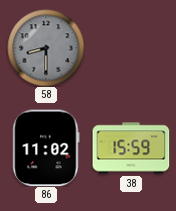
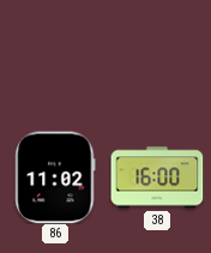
58: 8:30 -> none (46, 48)
38: 15:59 -> 16:00 (157, 177)
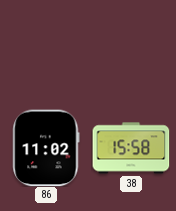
38: 16:00 -> 15:58 (131, 148)
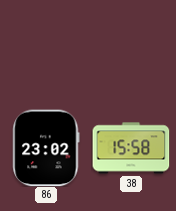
86: 11:02 -> 23:02 (46, 148)
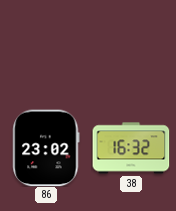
38: 15:58 -> 16:32 (131, 148)
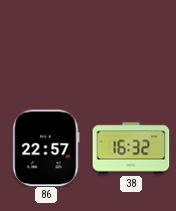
86: 23:02 -> 22:57 (46, 148)
